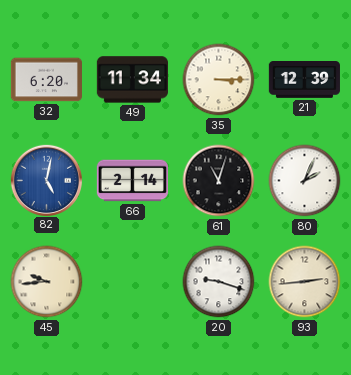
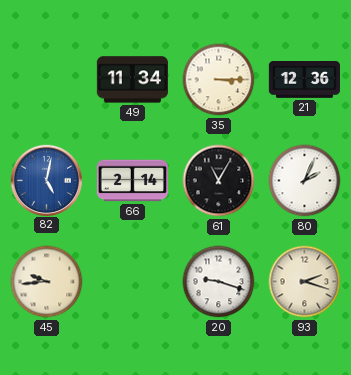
32: 6:20 -> none (46, 80)
21: 12:39 -> 12:36 (304, 80)
61: 11:03 -> 11:05 (219, 181)
93: 2:44 -> 2:18 (305, 282)
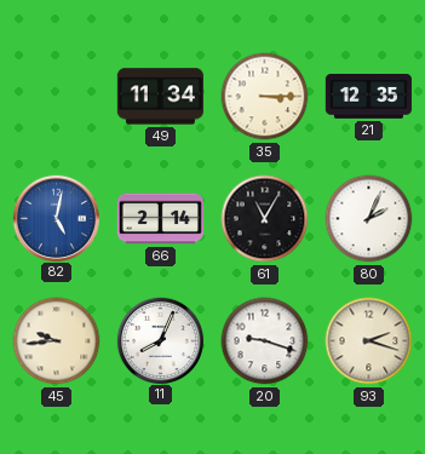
21: 12:36 -> 12:35 (368, 97)
11: none -> 8:04 (160, 340)
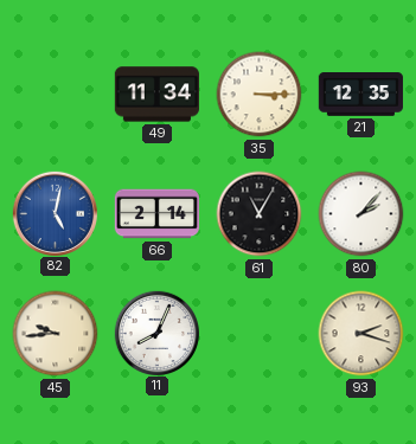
80: 2:04 -> 2:07 (361, 214)
20: 9:18 -> none (265, 341)
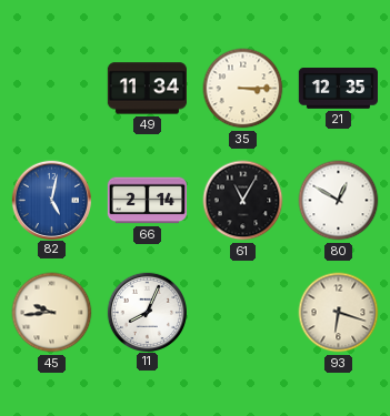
80: 2:07 -> 12:50 (339, 201)
93: 2:18 -> 6:18 (339, 313)
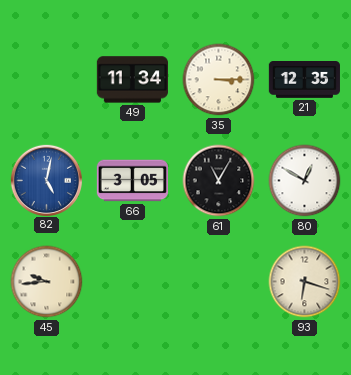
66: 2:14 -> 3:05 (132, 181)
11: 8:04 -> none (147, 312)
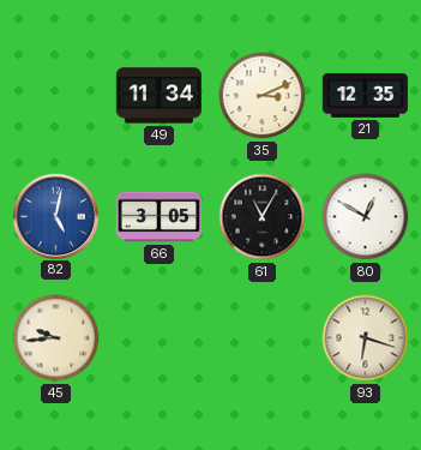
35: 3:15 -> 3:11 (263, 96)
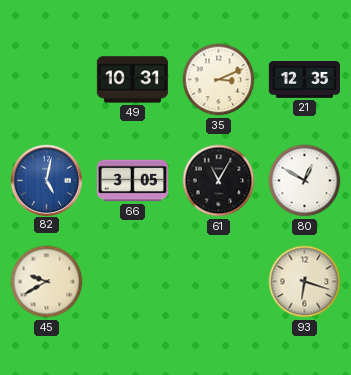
49: 11:34 -> 10:31 (132, 80)
45: 9:44 -> 9:40 (47, 282)
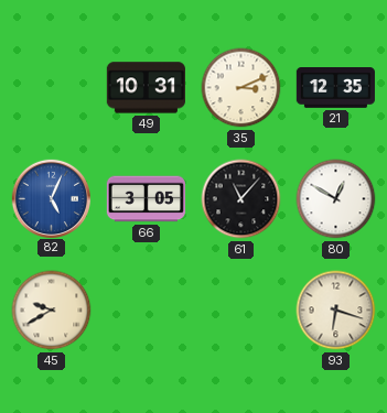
82: 5:02 -> 5:04 (51, 198)
61: 11:05 -> 11:07 (241, 199)
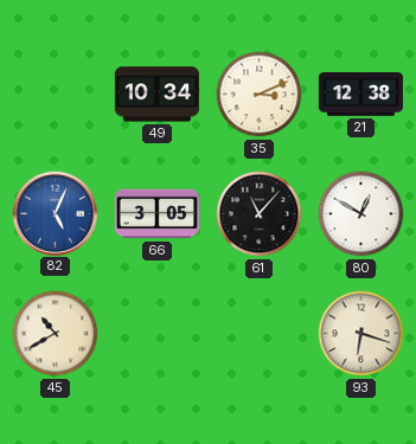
49: 10:31 -> 10:34 (156, 95)
21: 12:35 -> 12:38 (360, 95)
45: 9:40 -> 10:40 (56, 334)
